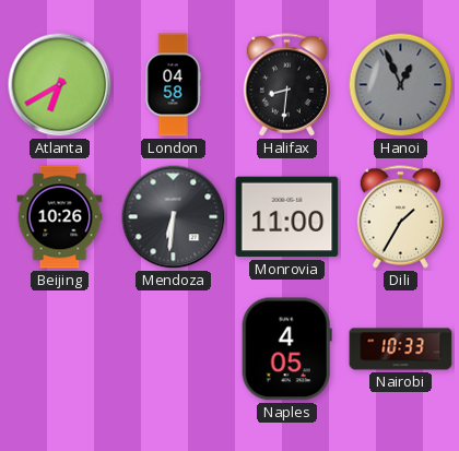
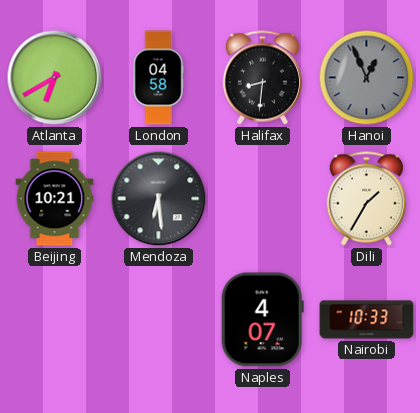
Beijing: 10:26 -> 10:21 (55, 199)
Mendoza: 6:31 -> 6:29 (159, 199)
Monrovia: 11:00 -> none (287, 217)
Naples: 4:05 -> 4:07 (262, 320)
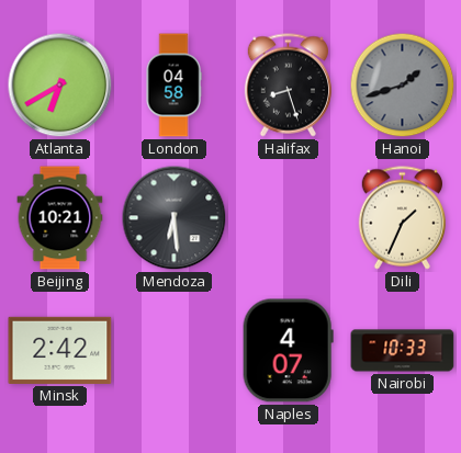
Halifax: 8:31 -> 8:27 (288, 86)
Hanoi: 12:56 -> 1:42 (403, 86)
Dili: 1:35 -> 1:34 (402, 218)
Minsk: none -> 2:42 (60, 350)
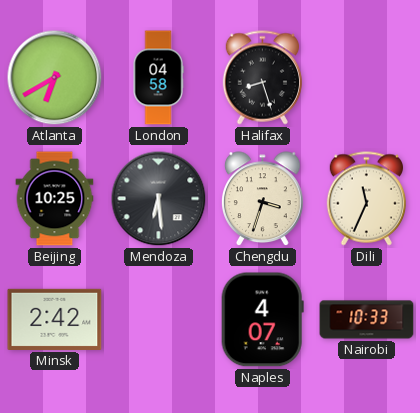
Hanoi: 1:42 -> none (403, 86)
Beijing: 10:21 -> 10:25 (55, 199)
Chengdu: none -> 3:33 (263, 199)
Dili: 1:34 -> 11:34 (366, 199)
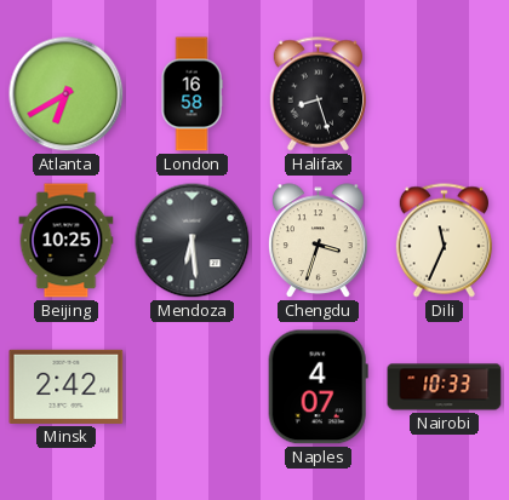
London: 04:58 -> 16:58 (191, 94)
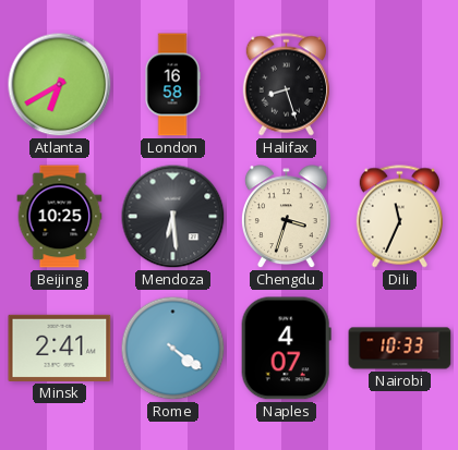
Minsk: 2:42 -> 2:41 (60, 348)
Rome: none -> 4:21 (173, 349)
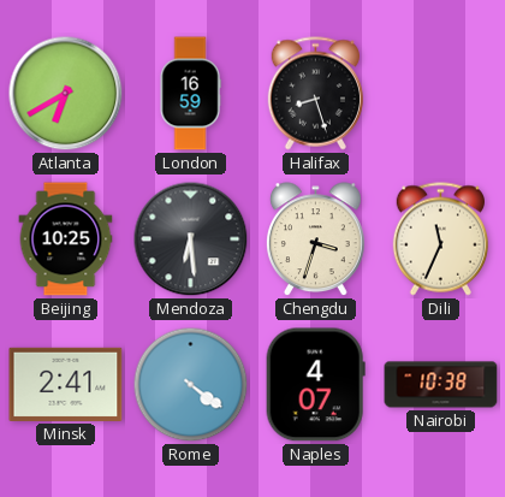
London: 16:58 -> 16:59 (190, 94)
Nairobi: 10:33 -> 10:38 (441, 385)
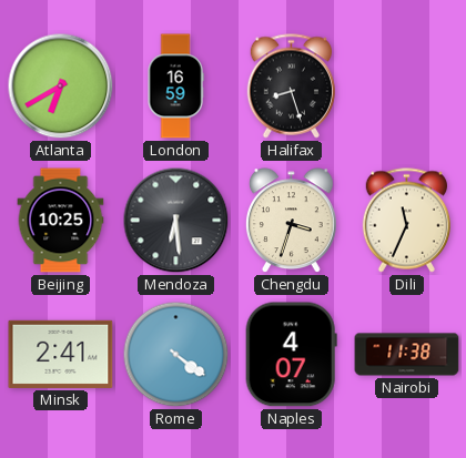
Nairobi: 10:38 -> 11:38 (407, 355)
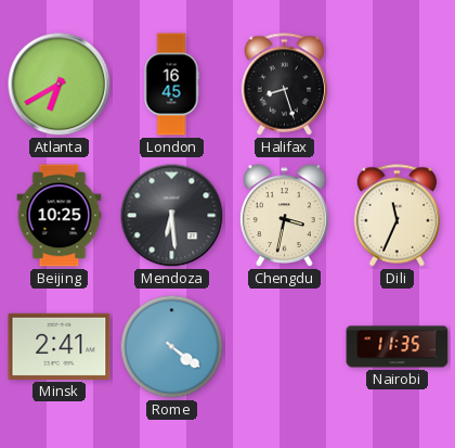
London: 16:59 -> 16:45 (171, 85)
Chengdu: 3:33 -> 3:32 (285, 216)
Naples: 4:07 -> none (291, 355)
Nairobi: 11:38 -> 11:35 (398, 347)
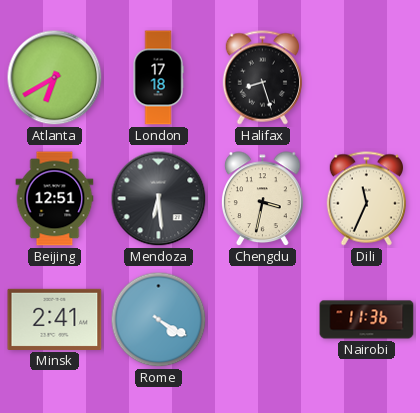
London: 16:45 -> 17:18 (158, 78)
Beijing: 10:25 -> 12:51 (55, 199)
Rome: 4:21 -> 4:20 (159, 320)
Nairobi: 11:35 -> 11:36 (367, 320)
